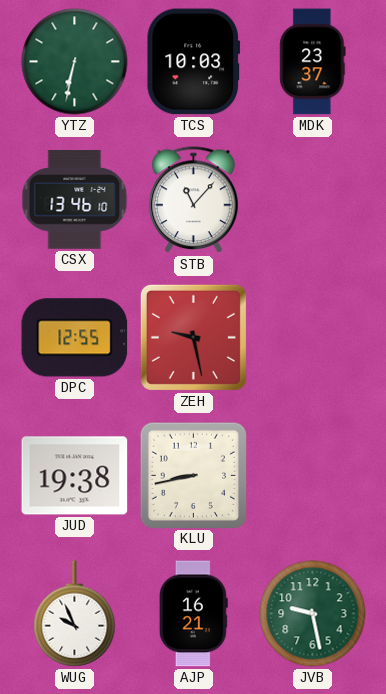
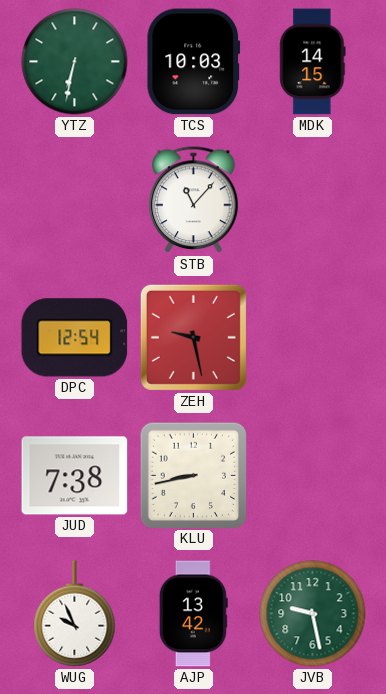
MDK: 23:37 -> 14:15 (313, 62)
CSX: 13:46 -> none (75, 200)
DPC: 12:55 -> 12:54 (75, 338)
JUD: 19:38 -> 7:38 (75, 476)
AJP: 16:21 -> 13:42 (193, 614)
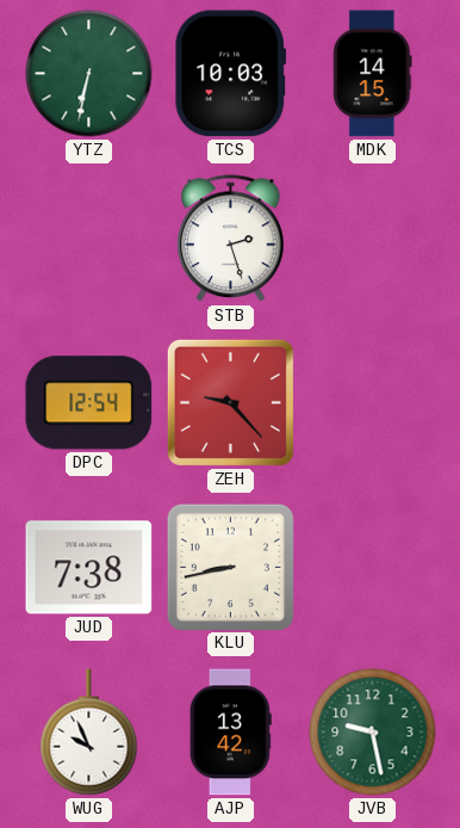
STB: 11:07 -> 2:27 (231, 239)
ZEH: 9:28 -> 9:23 (230, 402)
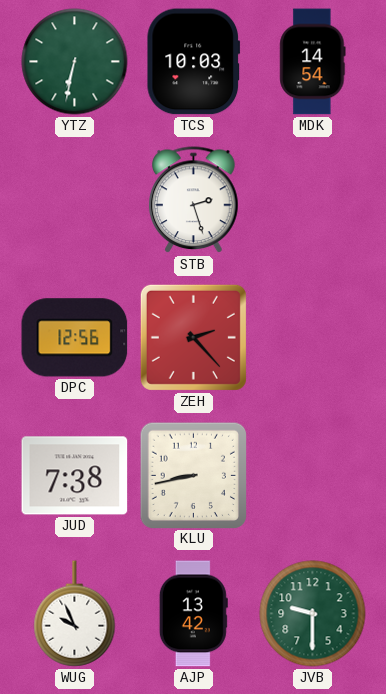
MDK: 14:15 -> 14:54 (313, 62)
DPC: 12:54 -> 12:56 (75, 338)
ZEH: 9:23 -> 2:23 (193, 337)
JVB: 9:28 -> 9:30 (313, 614)
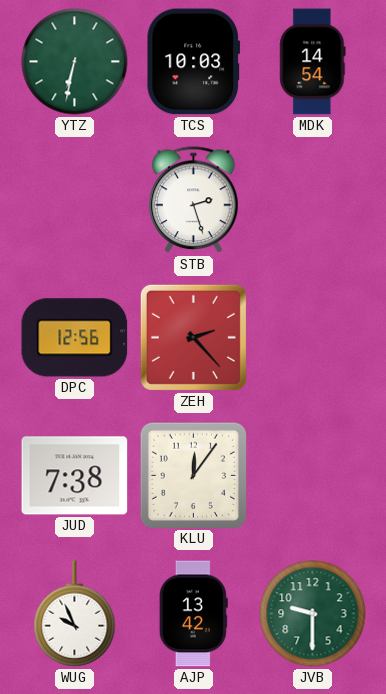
KLU: 8:43 -> 12:06 (193, 475)
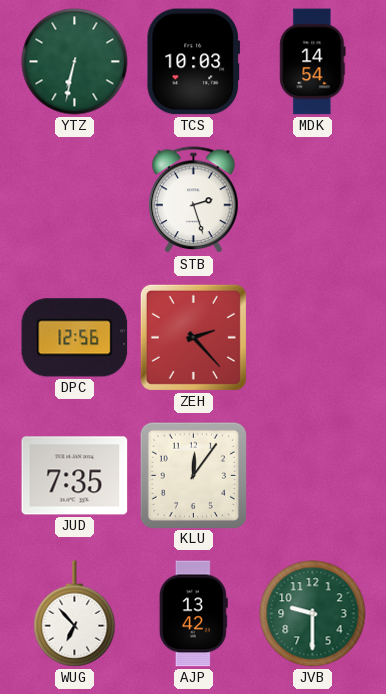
JUD: 7:38 -> 7:35 (75, 476)
WUG: 9:56 -> 6:53 (75, 614)
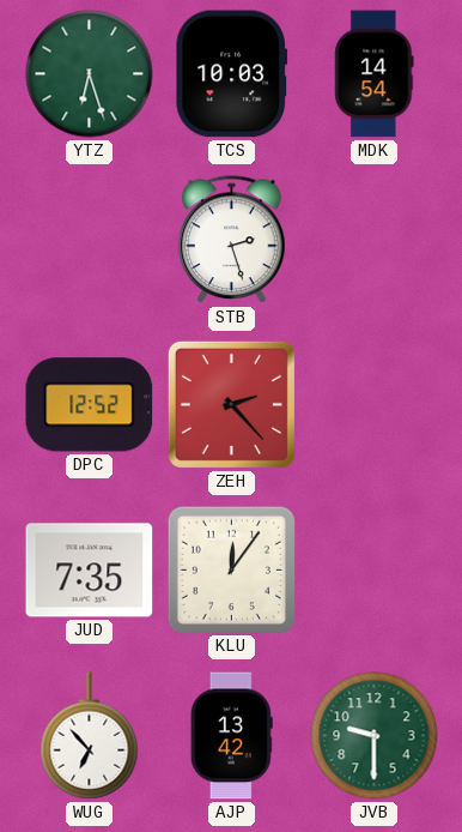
YTZ: 6:32 -> 6:27 (90, 74)
DPC: 12:56 -> 12:52 (90, 405)
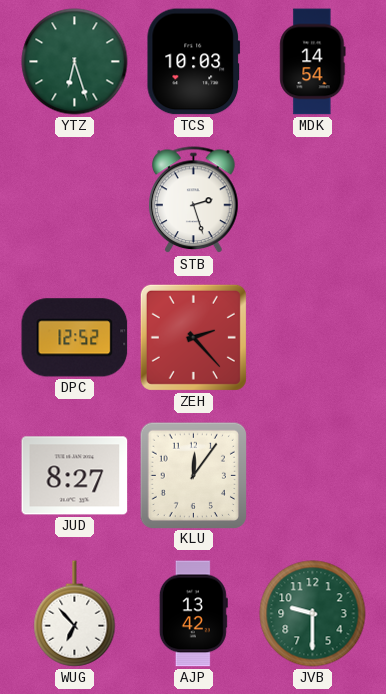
JUD: 7:35 -> 8:27 (75, 476)
